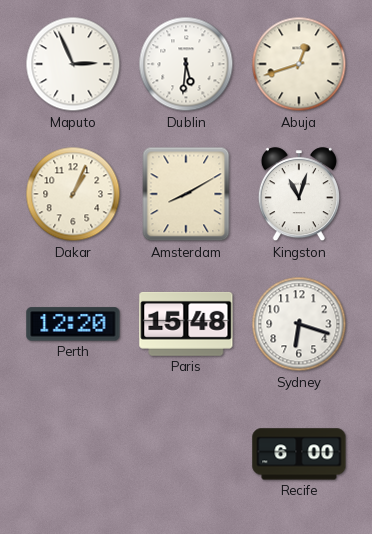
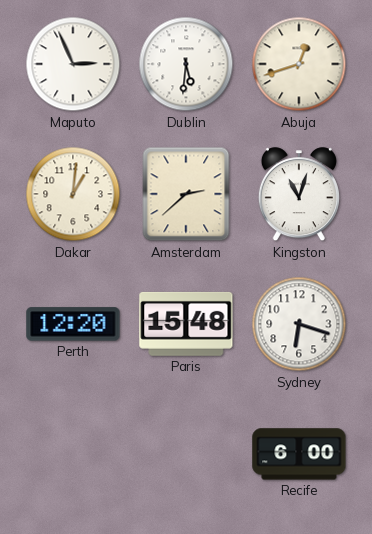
Dakar: 1:04 -> 1:01 (73, 194)
Amsterdam: 8:10 -> 2:38 (186, 194)
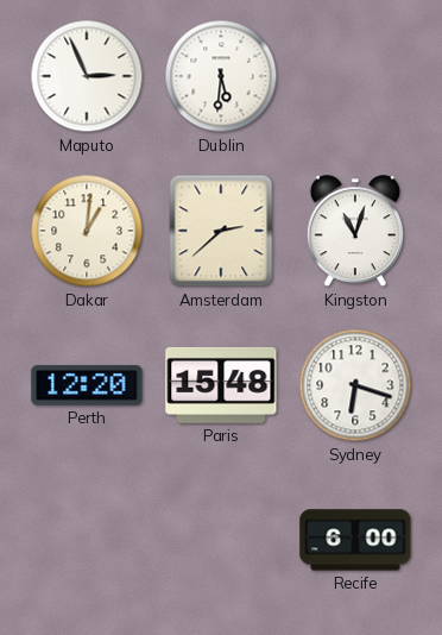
Abuja: 12:42 -> none (299, 64)
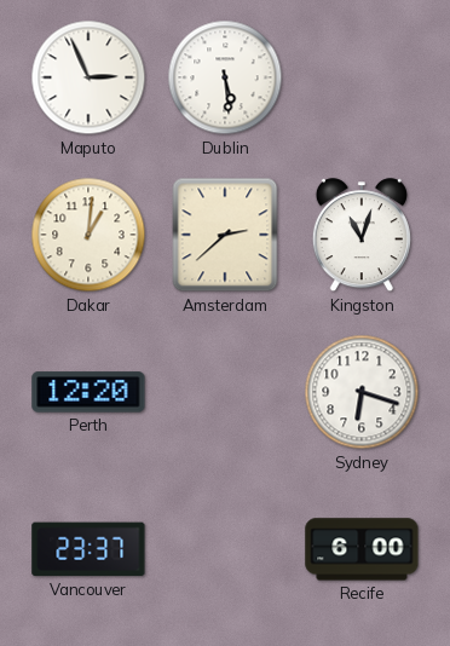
Dublin: 5:31 -> 5:29 (225, 77)
Paris: 15:48 -> none (221, 385)
Vancouver: none -> 23:37 (88, 549)
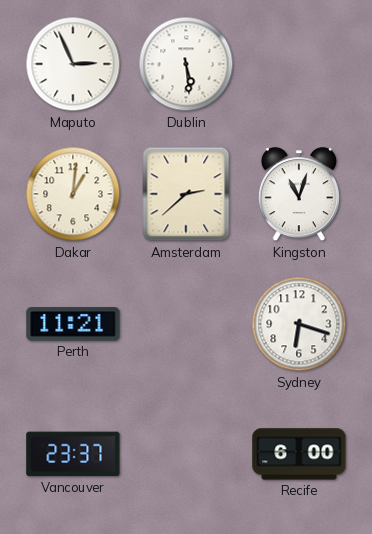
Perth: 12:20 -> 11:21 (73, 324)
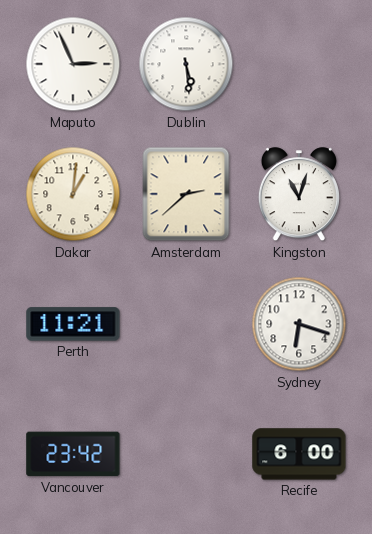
Vancouver: 23:37 -> 23:42 (73, 454)
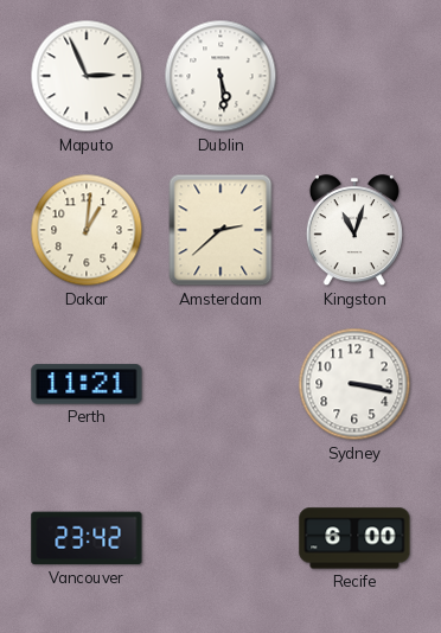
Sydney: 6:18 -> 3:17 (354, 384)
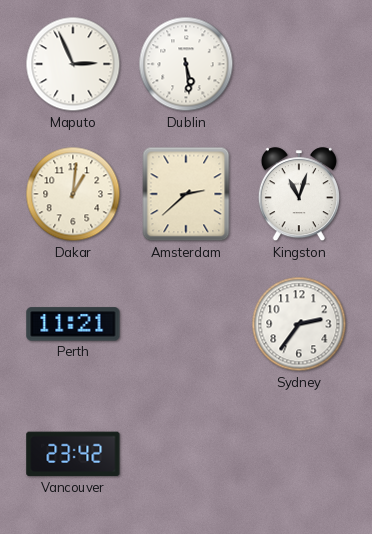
Sydney: 3:17 -> 2:36 (299, 324)
Recife: 6:00 -> none (354, 538)
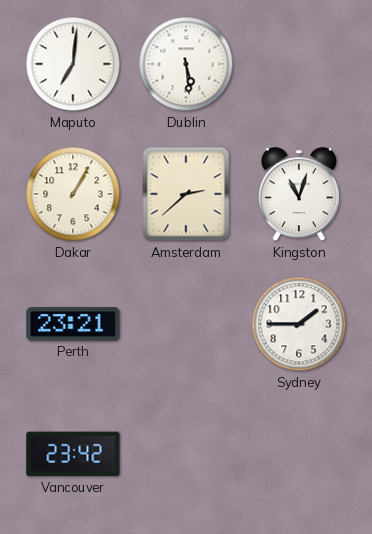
Maputo: 2:56 -> 7:01 (73, 64)
Dakar: 1:01 -> 1:05 (73, 194)
Perth: 11:21 -> 23:21 (73, 324)
Sydney: 2:36 -> 1:45 (299, 324)
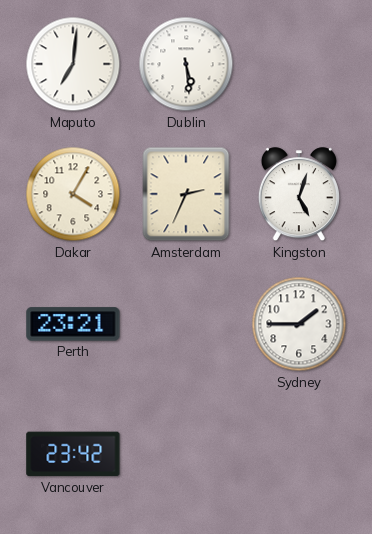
Dakar: 1:05 -> 4:05 (73, 194)
Amsterdam: 2:38 -> 2:34 (186, 194)
Kingston: 11:03 -> 5:03 (299, 195)
